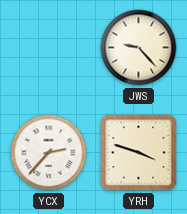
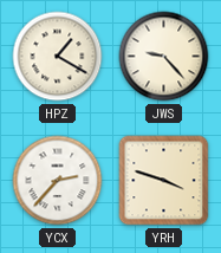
HPZ: none -> 1:20 (58, 57)
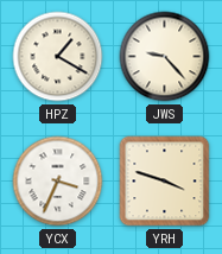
YCX: 2:37 -> 3:34 (58, 182)
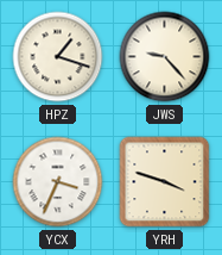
HPZ: 1:20 -> 1:18 (58, 57)
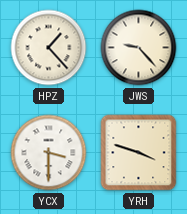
HPZ: 1:18 -> 1:23 (49, 48)
YCX: 3:34 -> 3:30 (49, 153)
